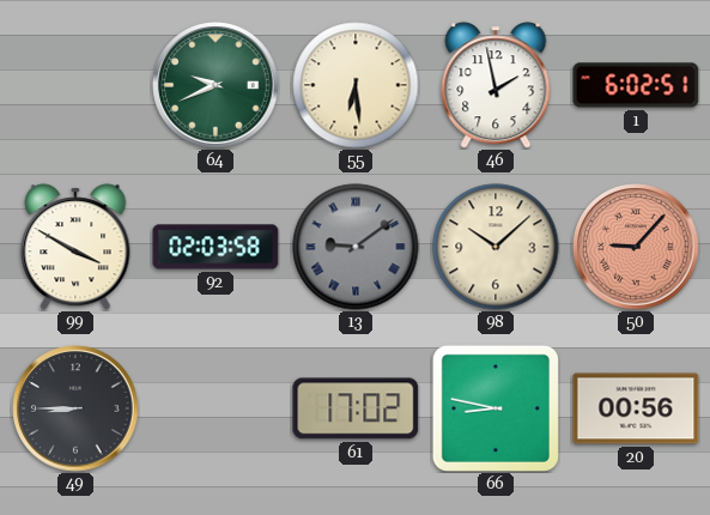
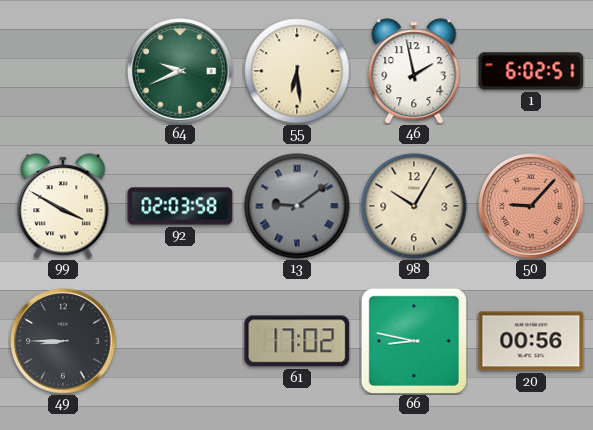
98: 10:08 -> 10:05 (414, 206)
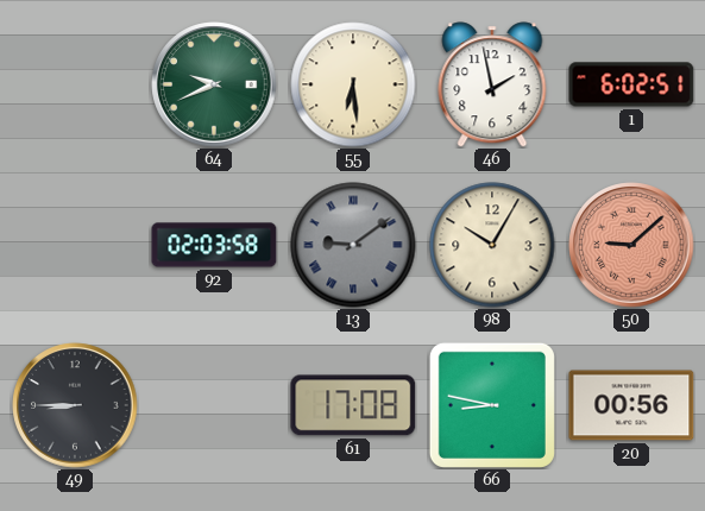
99: 3:50 -> none (63, 206)
50: 9:07 -> 9:08 (631, 245)
61: 17:02 -> 17:08 (353, 405)
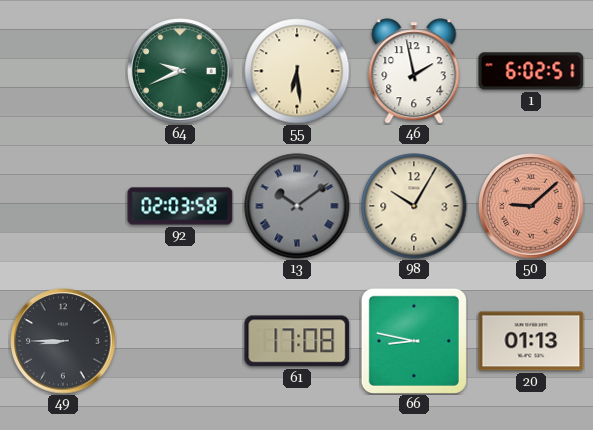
13: 9:09 -> 10:09 (297, 206)
20: 00:56 -> 01:13 (531, 341)
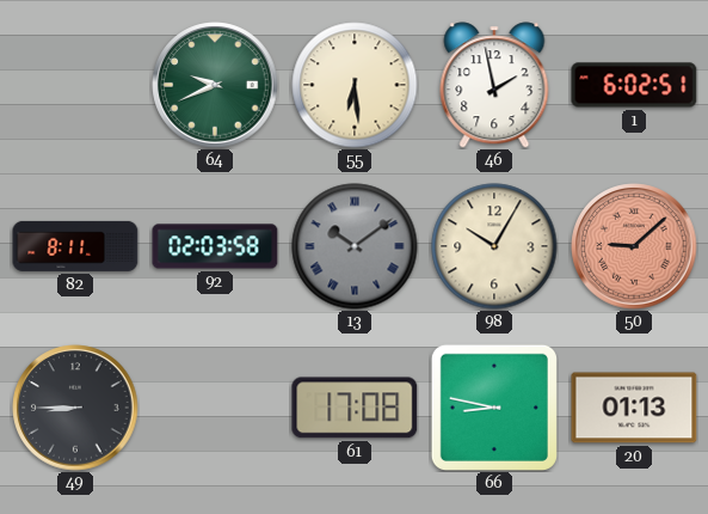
82: none -> 8:11 (75, 246)
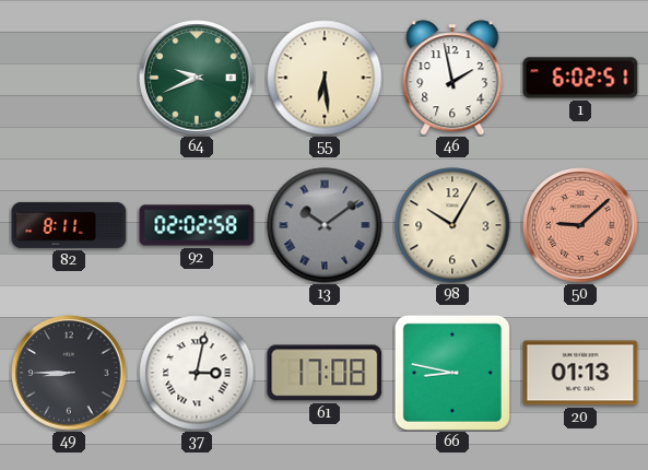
92: 02:03 -> 02:02 (197, 225)
37: none -> 3:02 (197, 373)
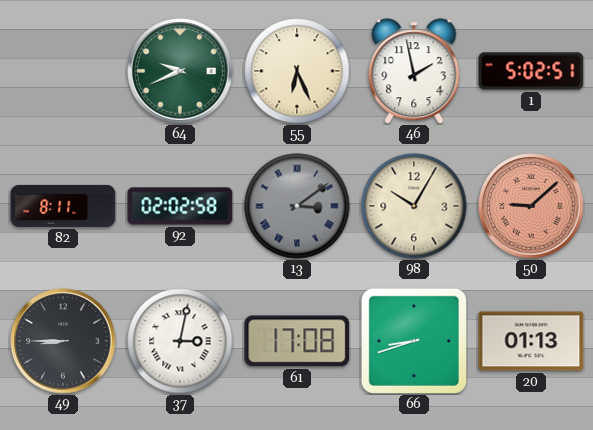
55: 6:29 -> 6:26 (297, 71)
1: 6:02 -> 5:02 (531, 71)
13: 10:09 -> 3:09 (297, 206)
66: 8:47 -> 8:42 (414, 341)
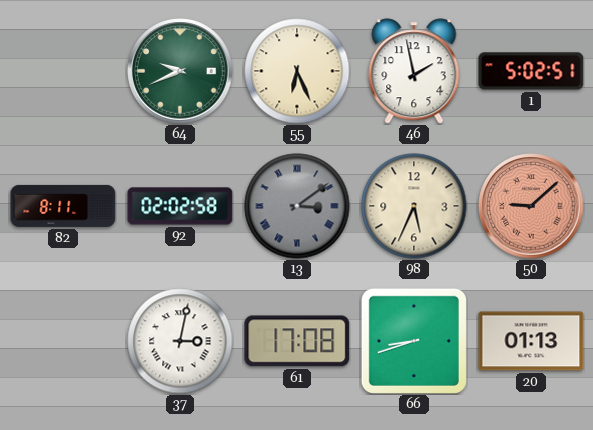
98: 10:05 -> 5:34 (414, 206)
49: 8:45 -> none (63, 341)
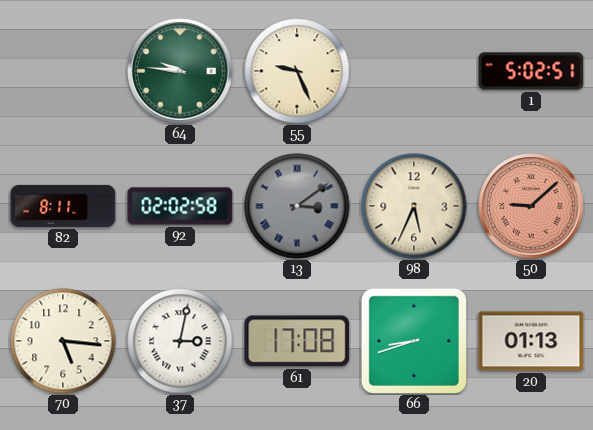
64: 9:41 -> 9:46 (180, 71)
55: 6:26 -> 9:26 (297, 71)
46: 1:58 -> none (414, 71)
70: none -> 5:16 (63, 341)
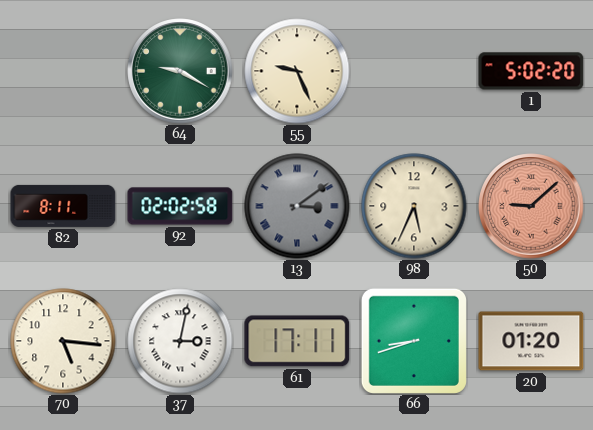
64: 9:46 -> 9:20 (180, 71)
1: 5:02:51 -> 5:02:20 (531, 71)
61: 17:08 -> 17:11 (297, 341)
20: 01:13 -> 01:20 (531, 341)
